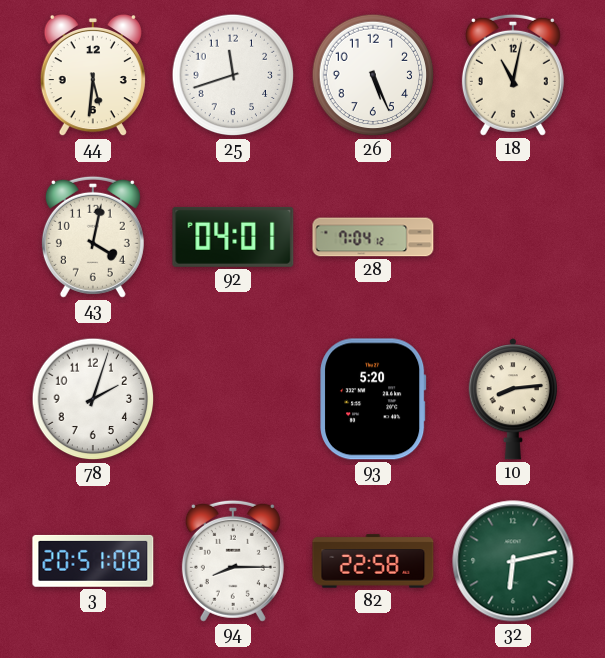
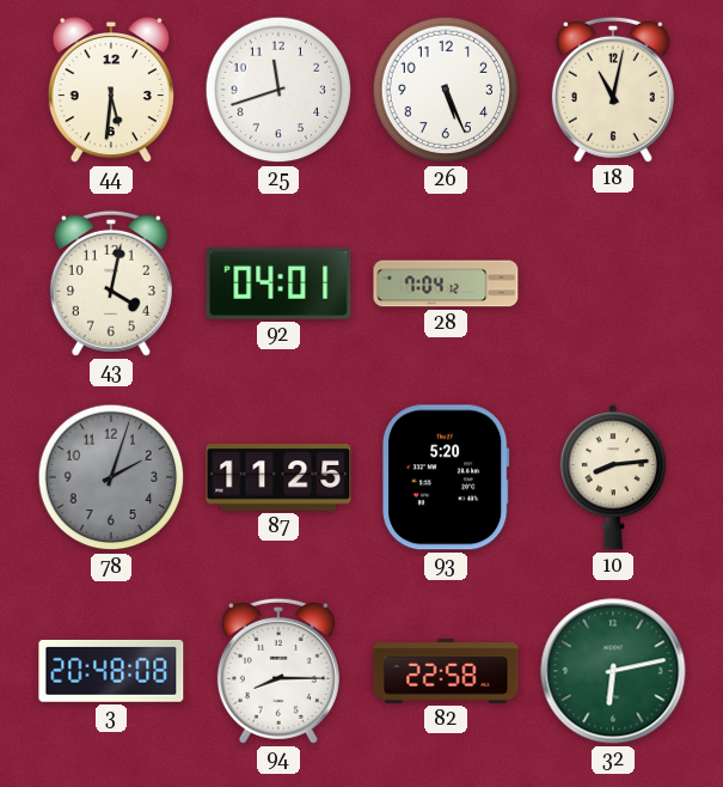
78 dial: white -> grey (111, 477)
87: none -> 11:25 (278, 477)
3: 20:51 -> 20:48 (111, 671)
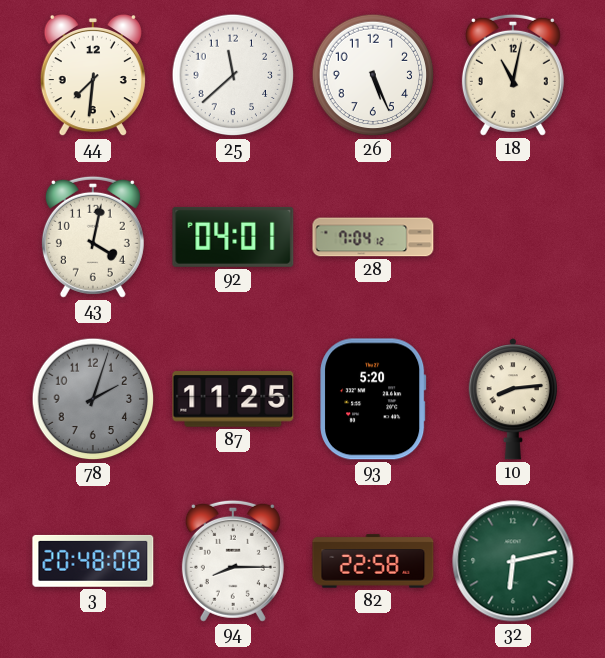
44: 5:31 -> 7:31 (93, 75)
25: 11:42 -> 11:38 (233, 75)
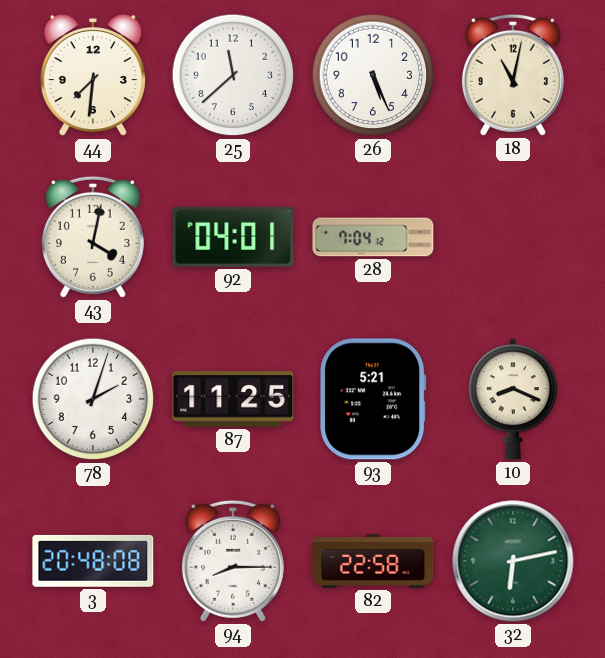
78 dial: grey -> white (93, 399)
93: 5:20 -> 5:21 (373, 399)
10: 8:14 -> 8:19 (512, 400)
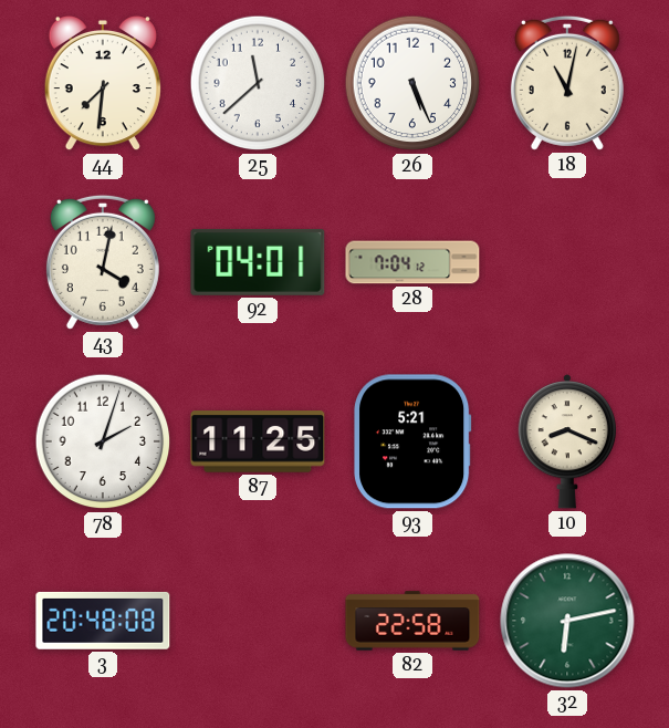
94: 8:15 -> none (233, 561)
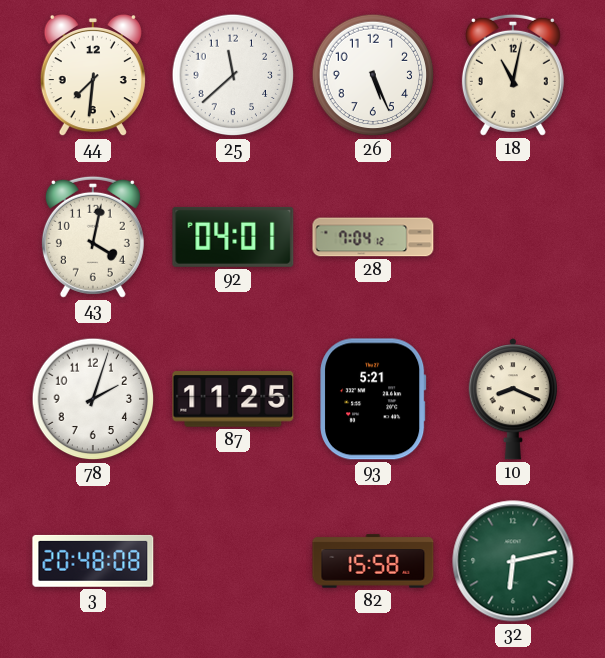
82: 22:58 -> 15:58 (373, 561)
